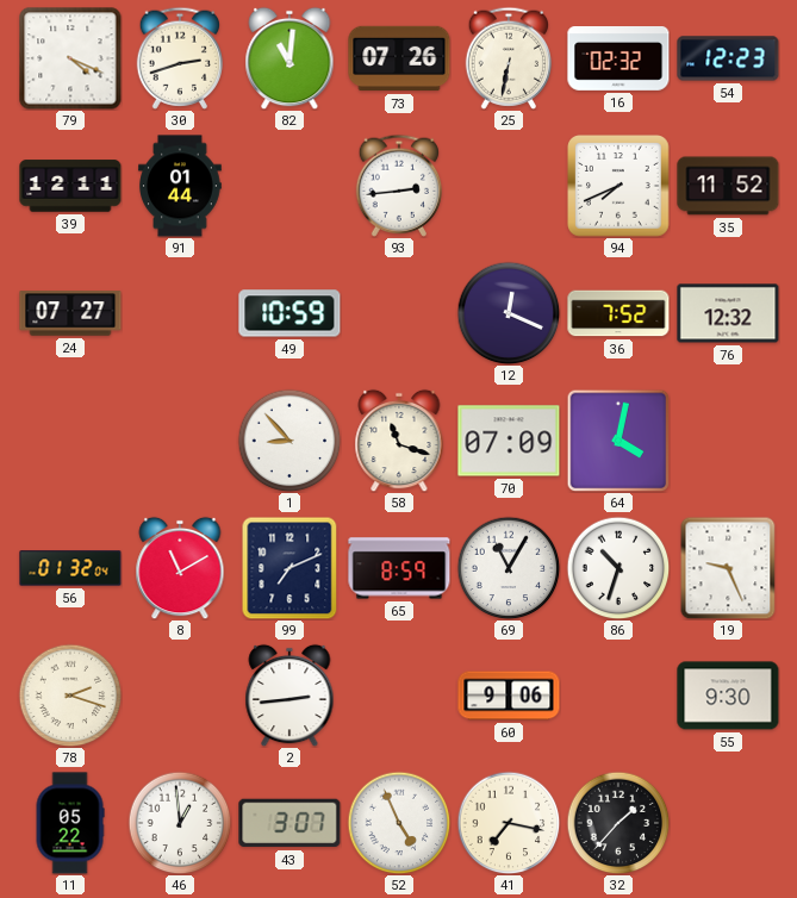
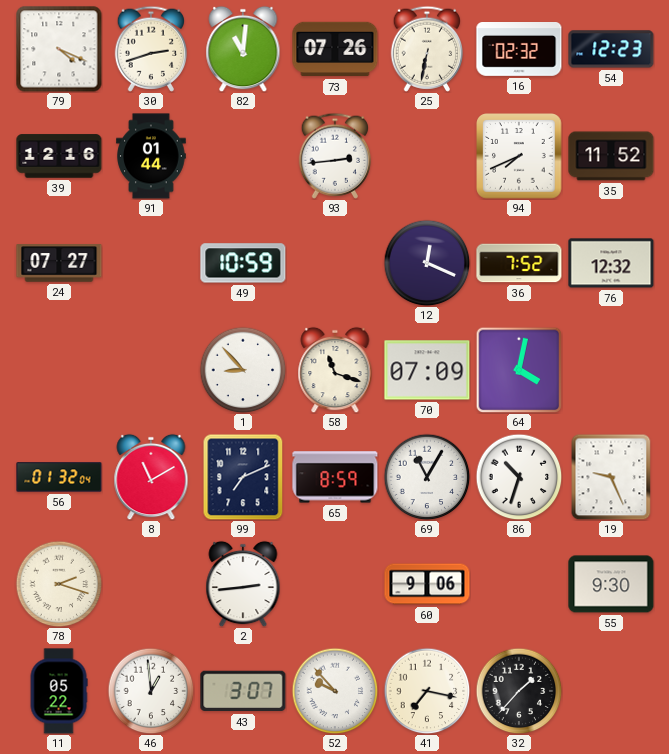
39: 12:11 -> 12:16 (59, 156)
52: 4:56 -> 9:53 (335, 691)
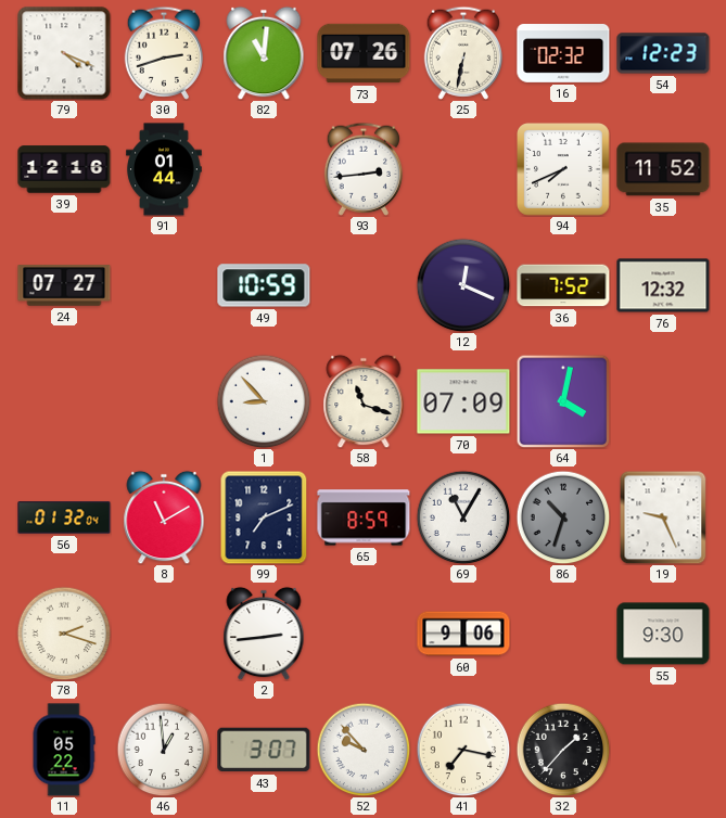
86 dial: white -> grey (563, 517)
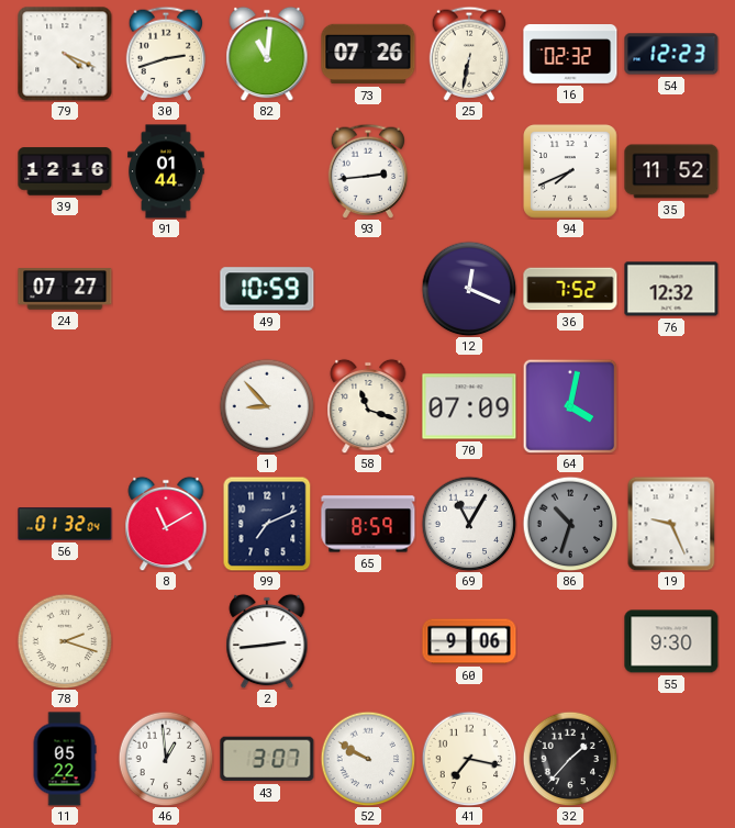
52: 9:53 -> 9:50 (368, 759)
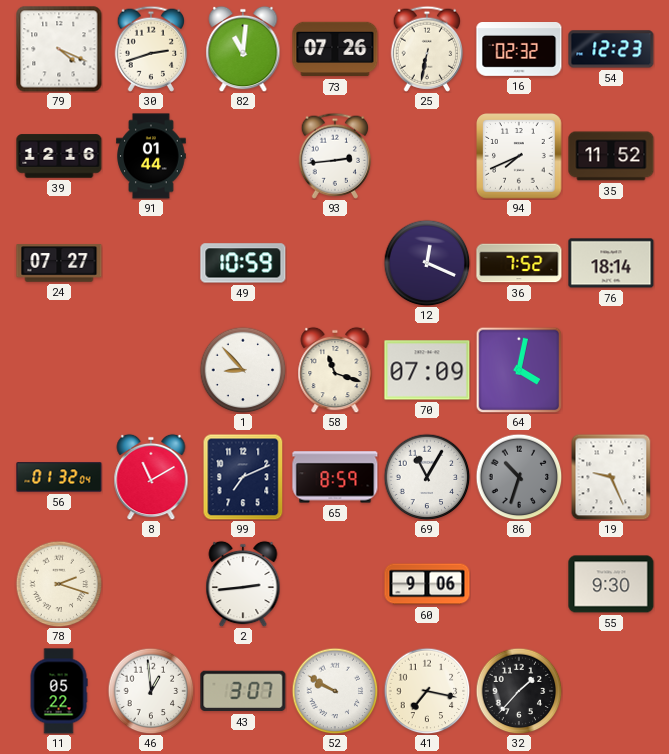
76: 12:32 -> 18:14 (611, 263)
